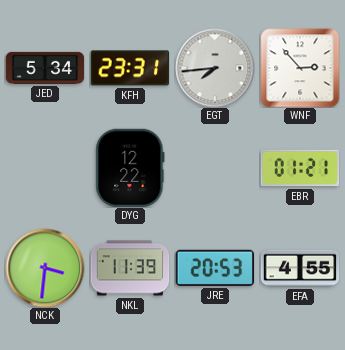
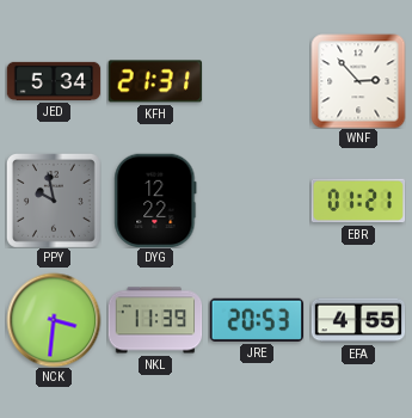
KFH: 23:31 -> 21:31 (154, 81)
EGT: 7:44 -> none (215, 68)
PPY: none -> 9:58 (54, 201)
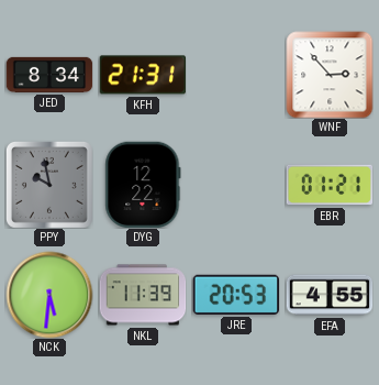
JED: 5:34 -> 8:34 (49, 75)
NCK: 3:31 -> 5:31 (49, 295)
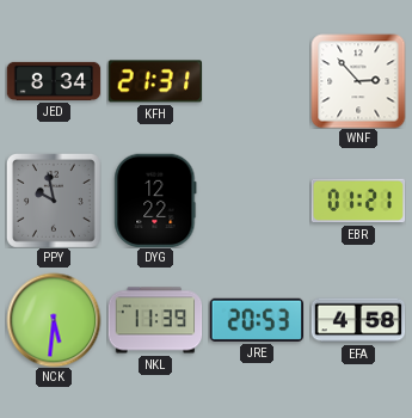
EFA: 4:55 -> 4:58 (358, 320)
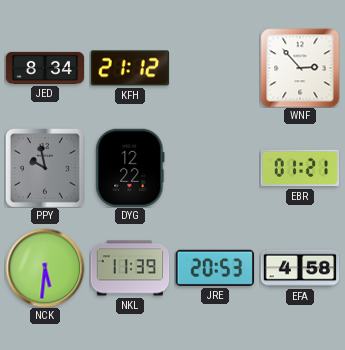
KFH: 21:31 -> 21:12 (129, 68)
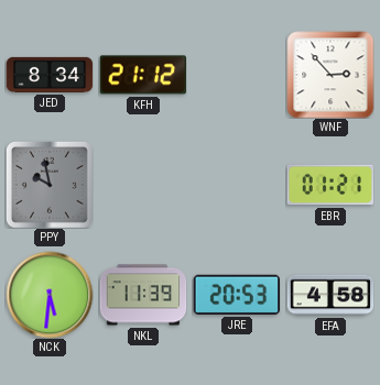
DYG: 12:22 -> none (130, 168)
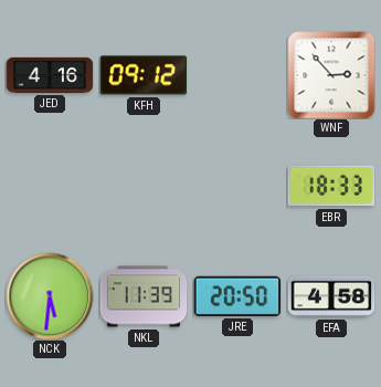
JED: 8:34 -> 4:16 (50, 75)
KFH: 21:12 -> 09:12 (142, 75)
PPY: 9:58 -> none (50, 185)
EBR: 01:21 -> 18:33 (331, 186)
JRE: 20:53 -> 20:50 (236, 296)
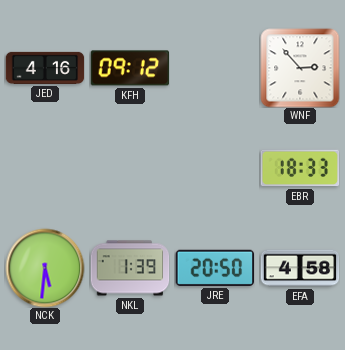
NKL: 11:39 -> 1:39 (130, 268)
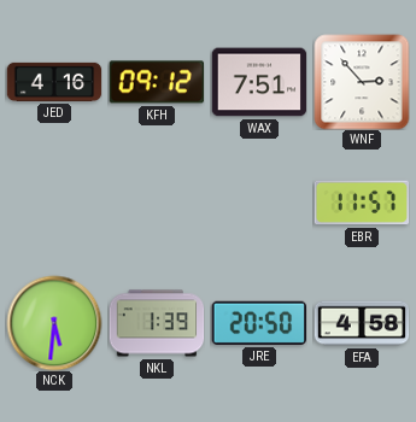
WAX: none -> 7:51 (259, 82)
EBR: 18:33 -> 11:57 (362, 203)
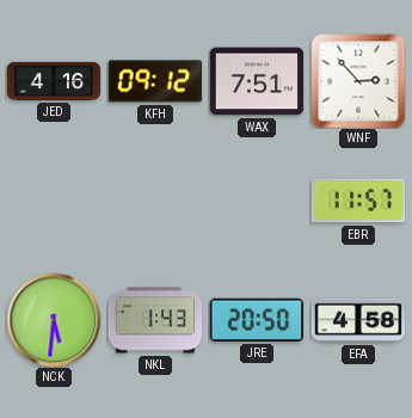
NKL: 1:39 -> 1:43 (155, 320)
